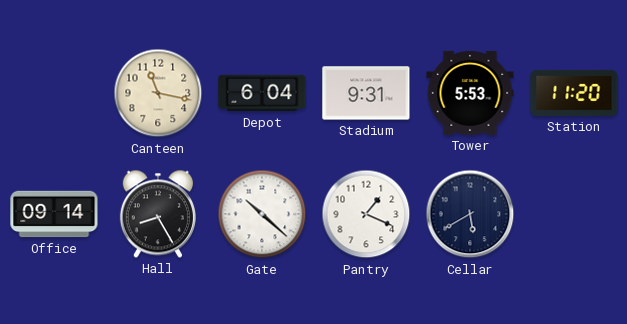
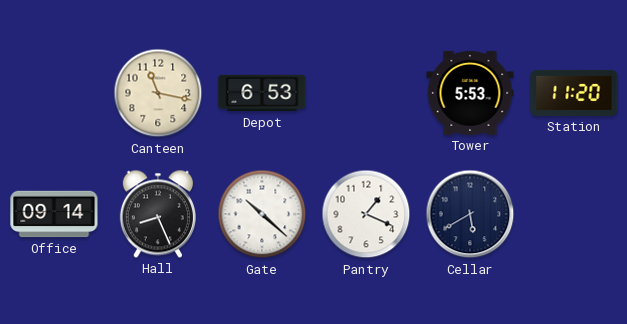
Depot: 6:04 -> 6:53 (262, 93)
Stadium: 9:31 -> none (366, 93)
Hall: 8:25 -> 8:26 (158, 214)
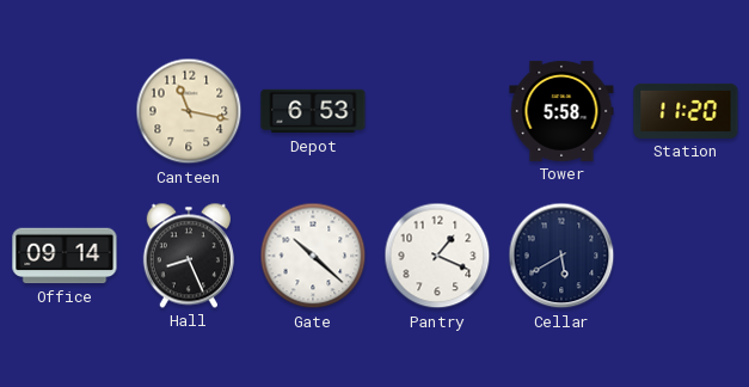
Tower: 5:53 -> 5:58 (561, 111)
